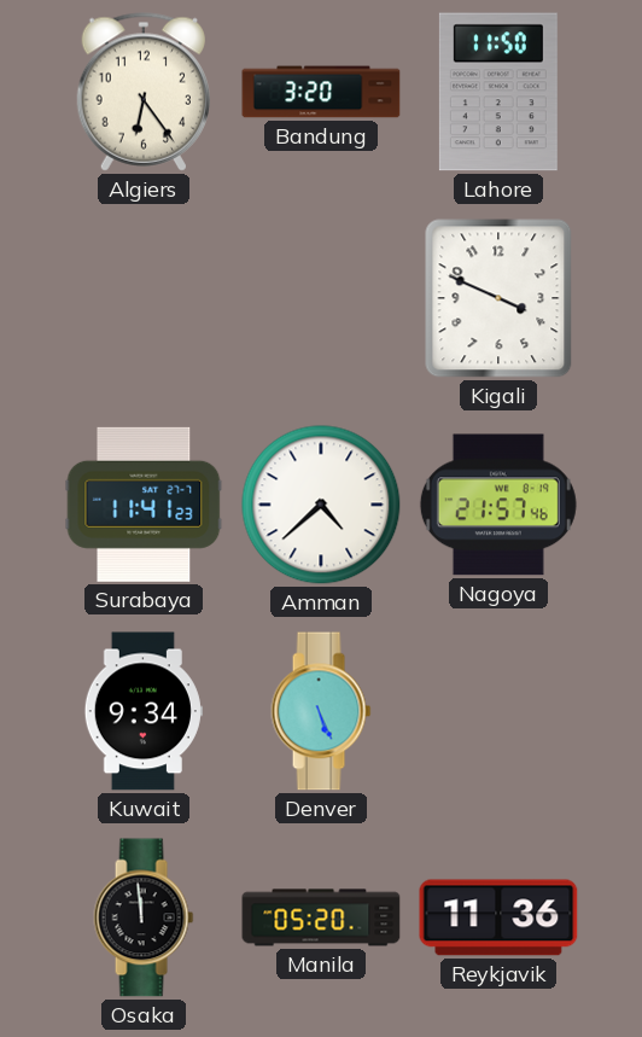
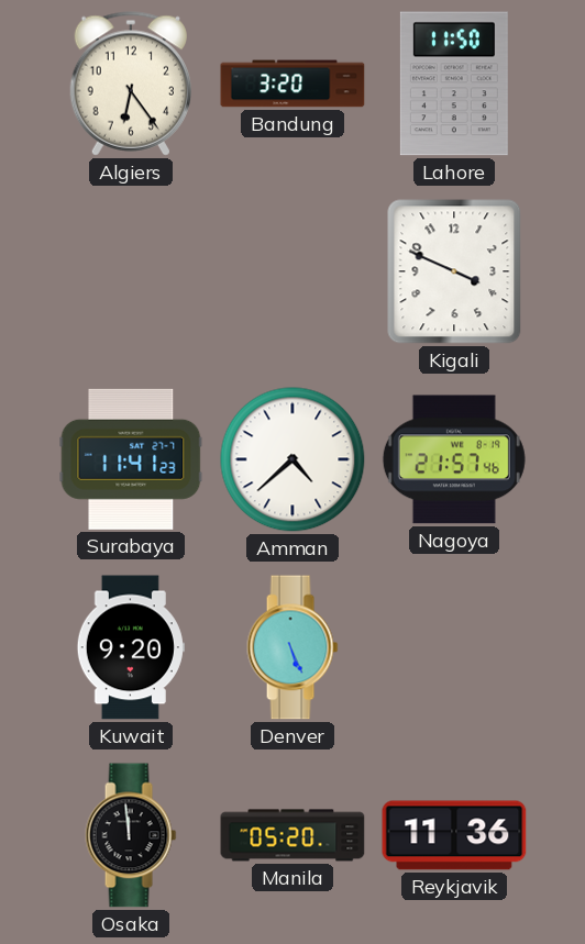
Kuwait: 9:34 -> 9:20 (131, 647)
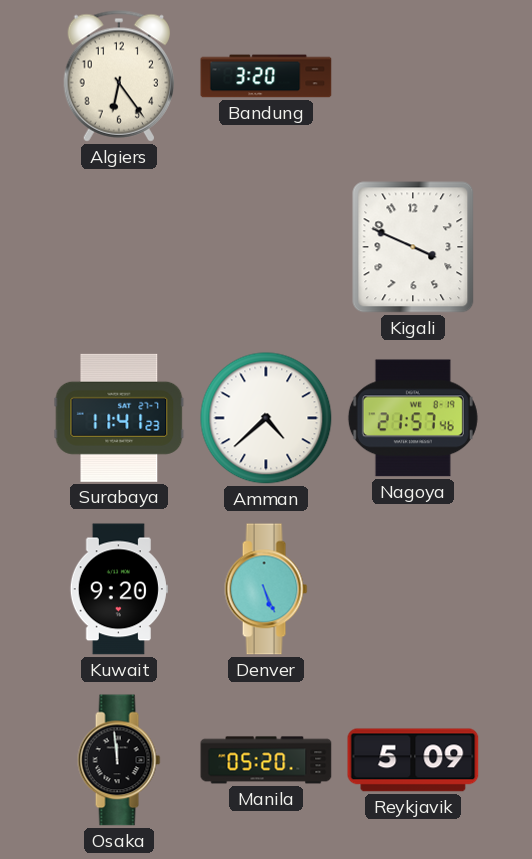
Lahore: 11:50 -> none (454, 84)
Reykjavik: 11:36 -> 5:09 (413, 760)
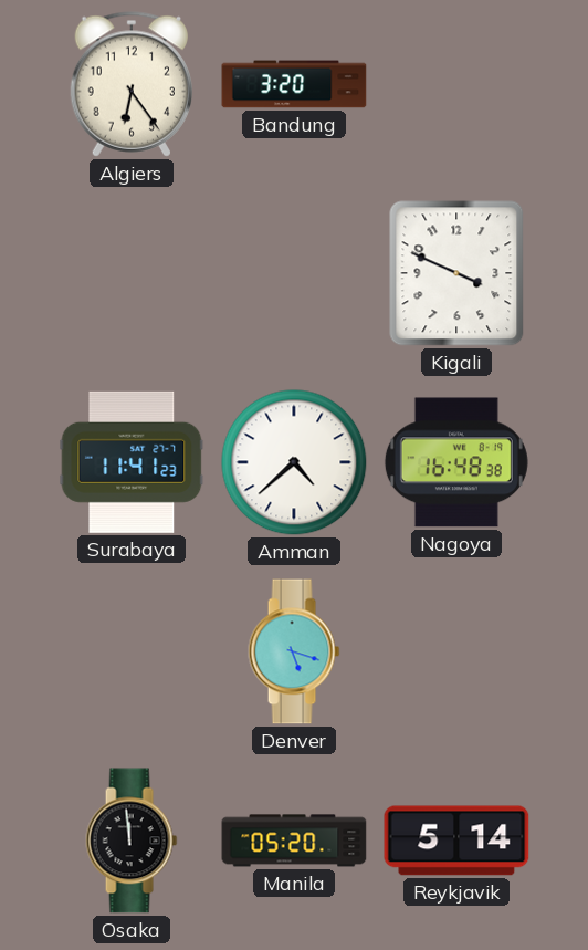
Nagoya: 21:57 -> 16:48 (456, 462)
Kuwait: 9:20 -> none (119, 589)
Denver: 5:26 -> 5:18 (294, 651)
Reykjavik: 5:09 -> 5:14 (456, 841)
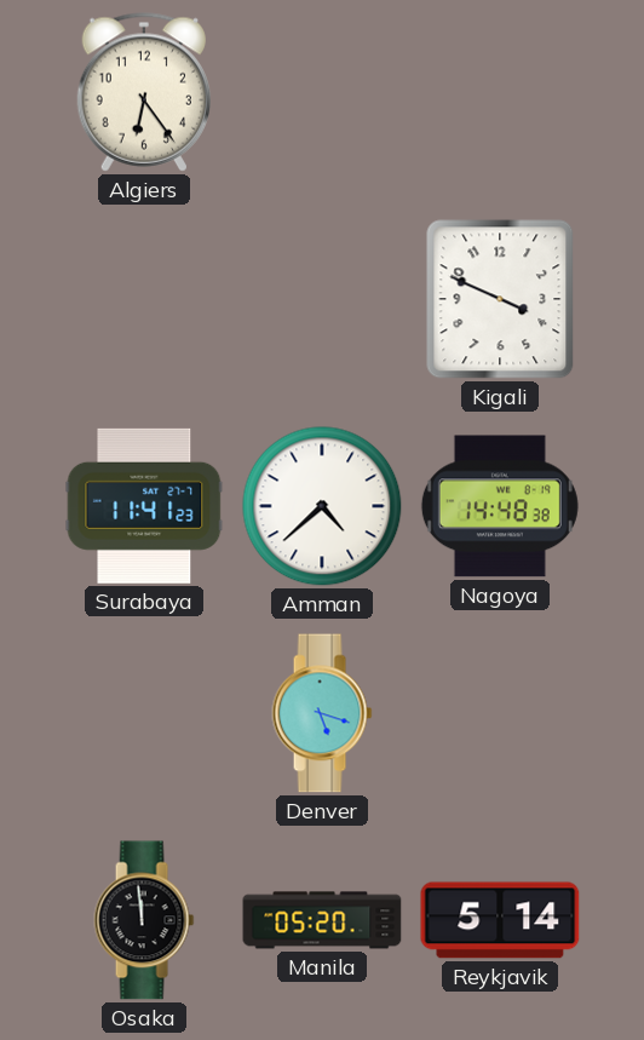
Bandung: 3:20 -> none (294, 84)
Nagoya: 16:48 -> 14:48 (500, 506)
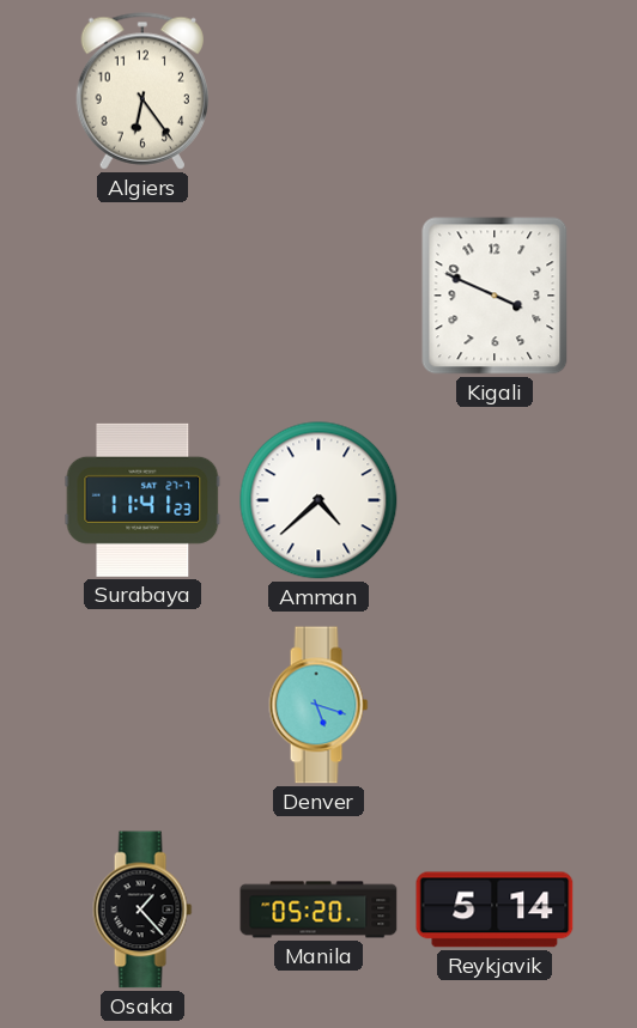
Nagoya: 14:48 -> none (500, 506)
Osaka: 11:59 -> 1:23 (142, 910)
